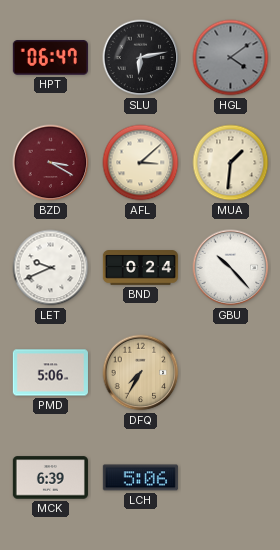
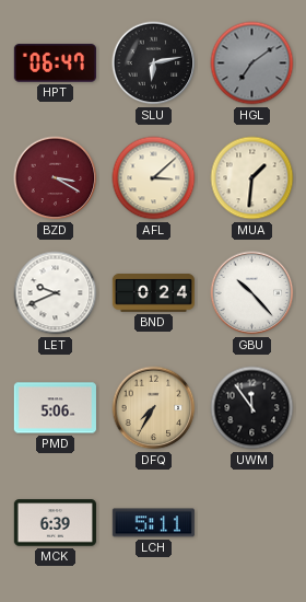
HGL: 4:09 -> 7:09 (252, 63)
UWM: none -> 11:54 (252, 408)
LCH: 5:06 -> 5:11 (153, 523)
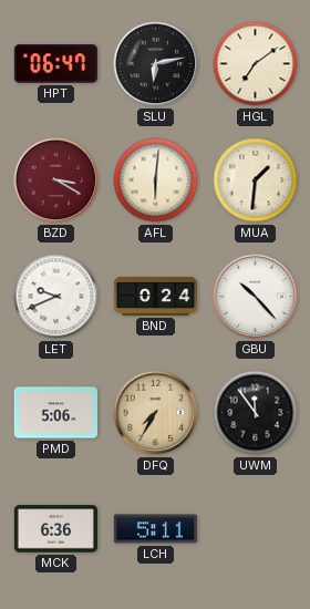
HGL dial: grey -> cream (256, 64)
AFL: 3:08 -> 6:01 (156, 180)
MCK: 6:39 -> 6:36 (55, 529)
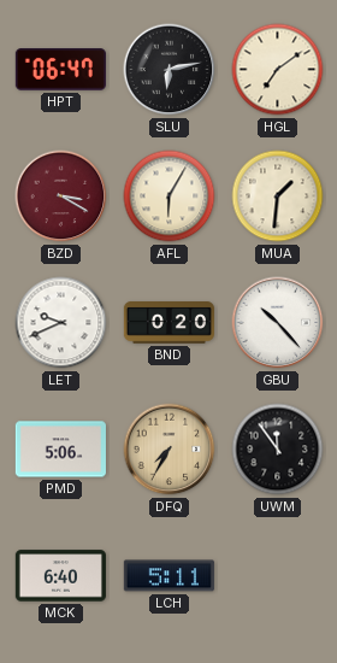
AFL: 6:01 -> 6:05 (170, 196)
BND: 0:24 -> 0:20 (168, 323)
MCK: 6:36 -> 6:40 (60, 576)
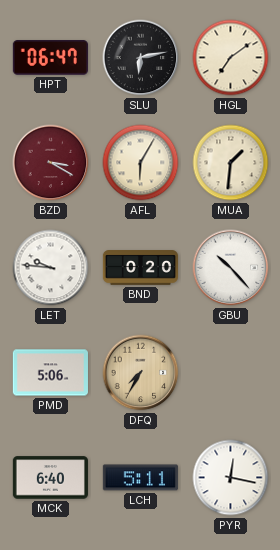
LET: 9:41 -> 9:46 (51, 268)
UWM: 11:54 -> none (278, 450)
PYR: none -> 12:17 (231, 478)
